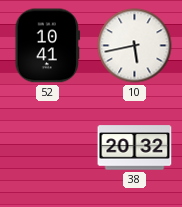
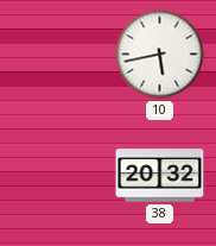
52: 10:41 -> none (48, 46)
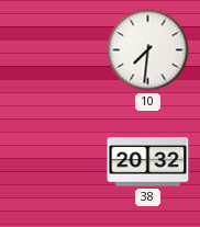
10: 5:43 -> 7:31 (148, 50)
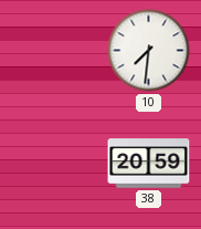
38: 20:32 -> 20:59 (149, 164)
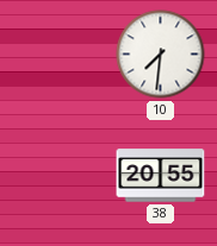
38: 20:59 -> 20:55 (161, 176)
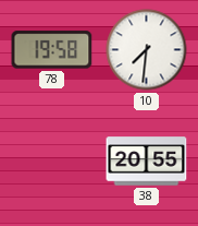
78: none -> 19:58 (52, 50)
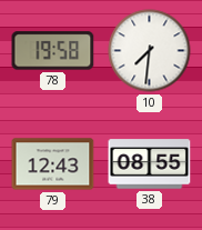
79: none -> 12:43 (53, 164)
38: 20:55 -> 08:55 (150, 164)
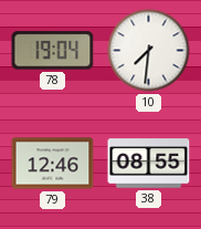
78: 19:58 -> 19:04 (53, 51)
79: 12:43 -> 12:46 (53, 164)
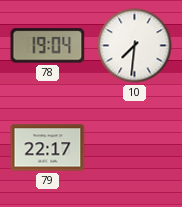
79: 12:46 -> 22:17 (48, 148)
38: 08:55 -> none (149, 164)
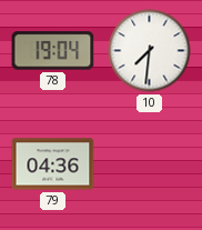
79: 22:17 -> 04:36 (53, 164)
